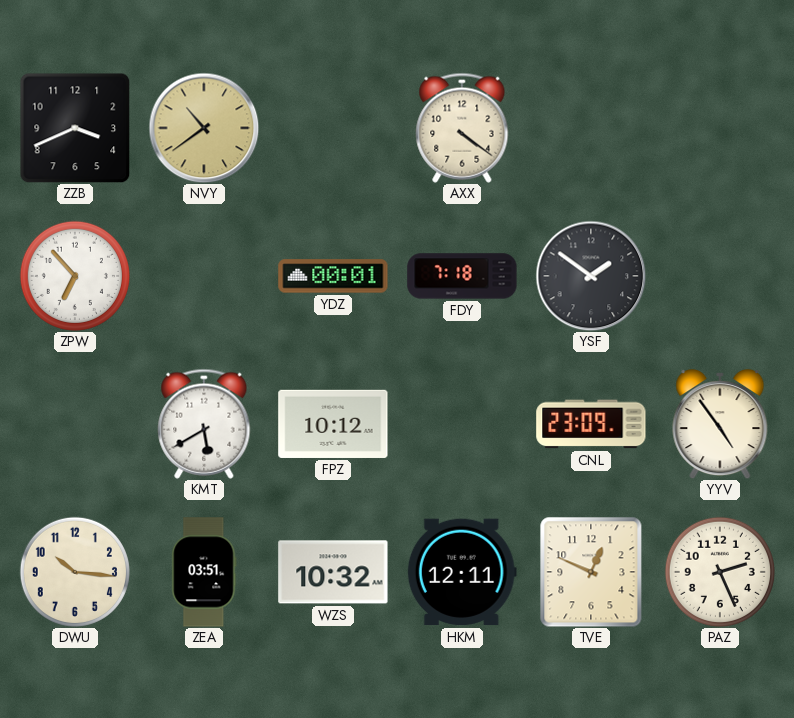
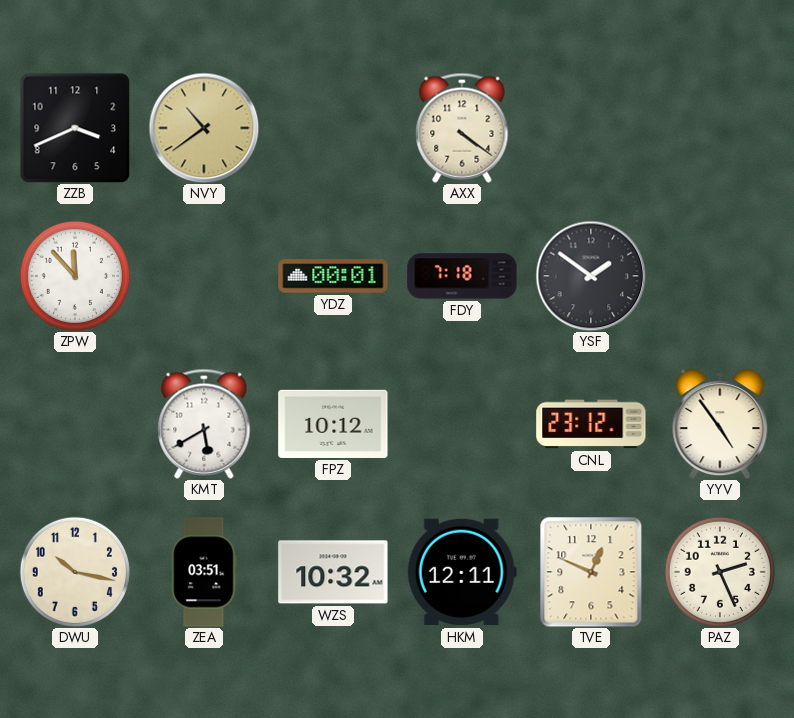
ZPW: 6:53 -> 11:53 (75, 276)
CNL: 23:09 -> 23:12 (591, 424)
DWU: 10:16 -> 10:17 (75, 572)
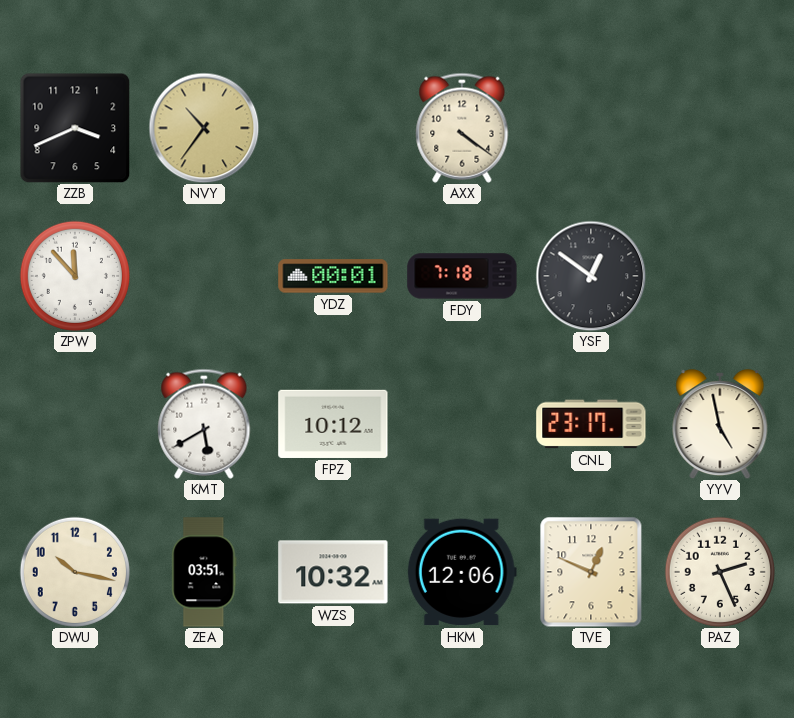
NVY: 10:39 -> 10:36 (204, 128)
YSF: 1:51 -> 12:51 (591, 276)
CNL: 23:12 -> 23:17 (591, 424)
YYV: 4:54 -> 4:58 (720, 424)
HKM: 12:11 -> 12:06 (462, 572)
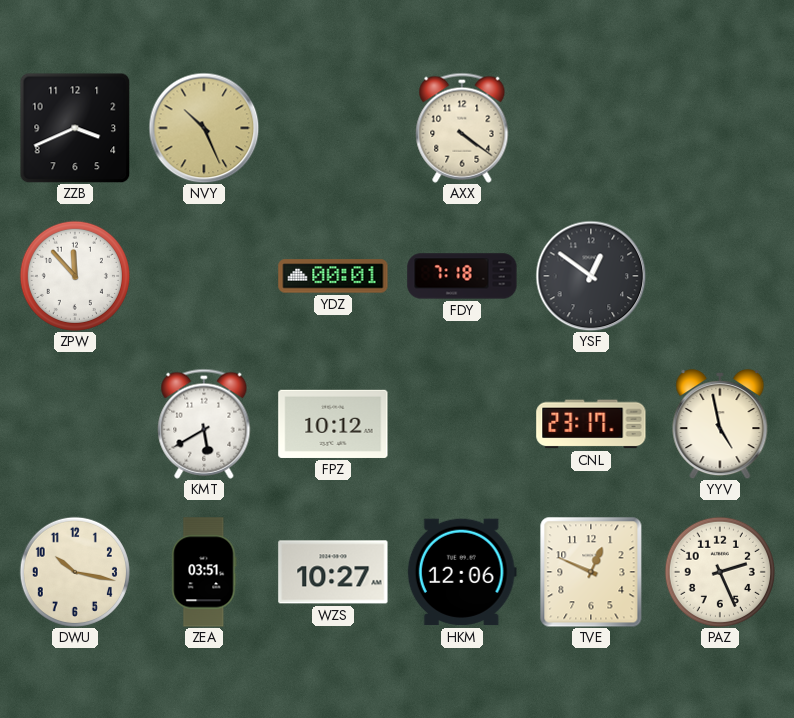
NVY: 10:36 -> 10:26 (204, 128)
WZS: 10:32 -> 10:27 (333, 572)
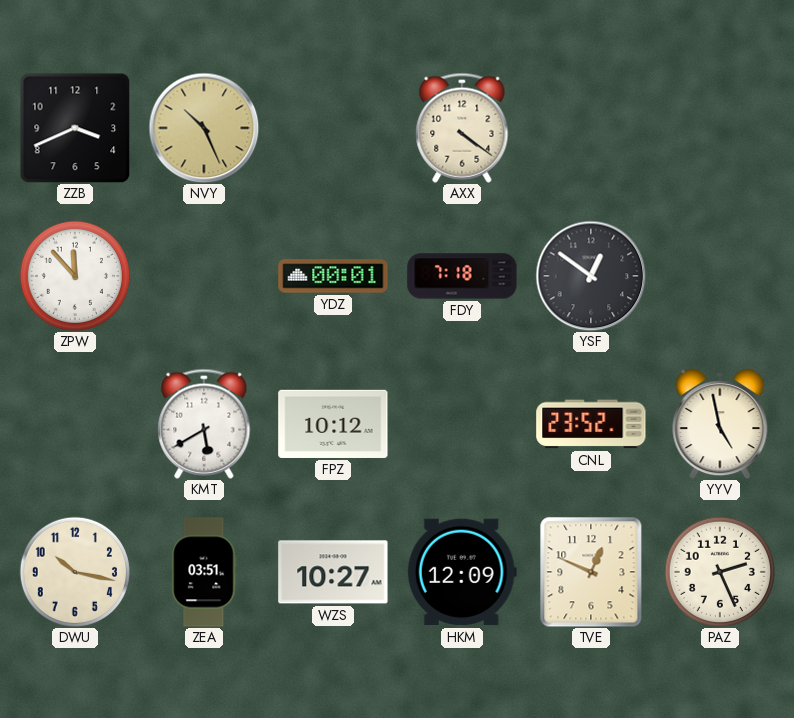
CNL: 23:17 -> 23:52 (591, 424)
HKM: 12:06 -> 12:09 (462, 572)
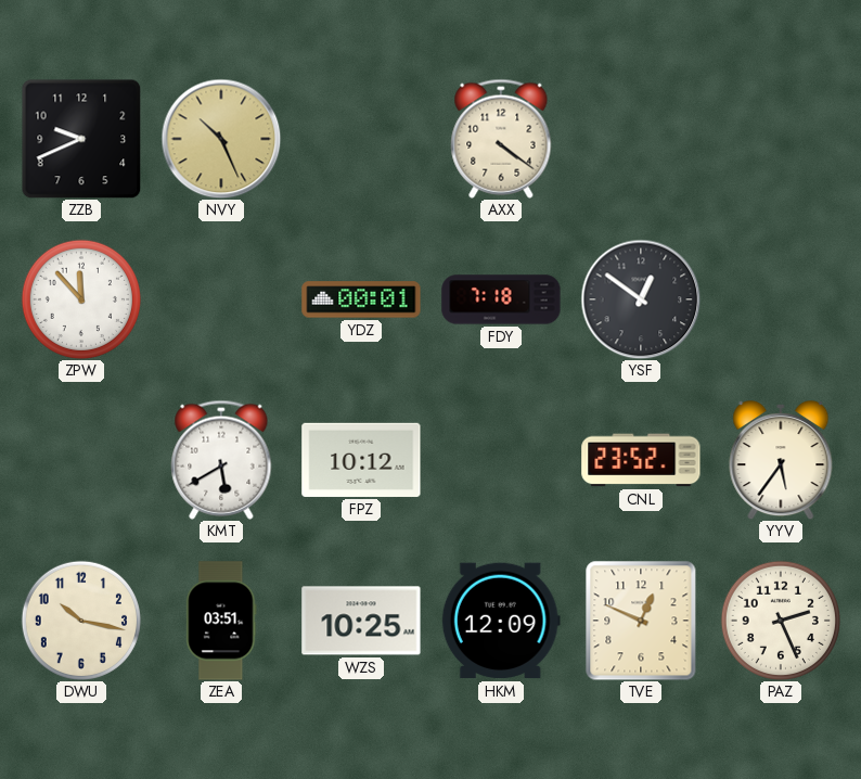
ZZB: 3:41 -> 9:41 (81, 139)
YYV: 4:58 -> 5:36 (781, 460)
WZS: 10:27 -> 10:25 (361, 621)
